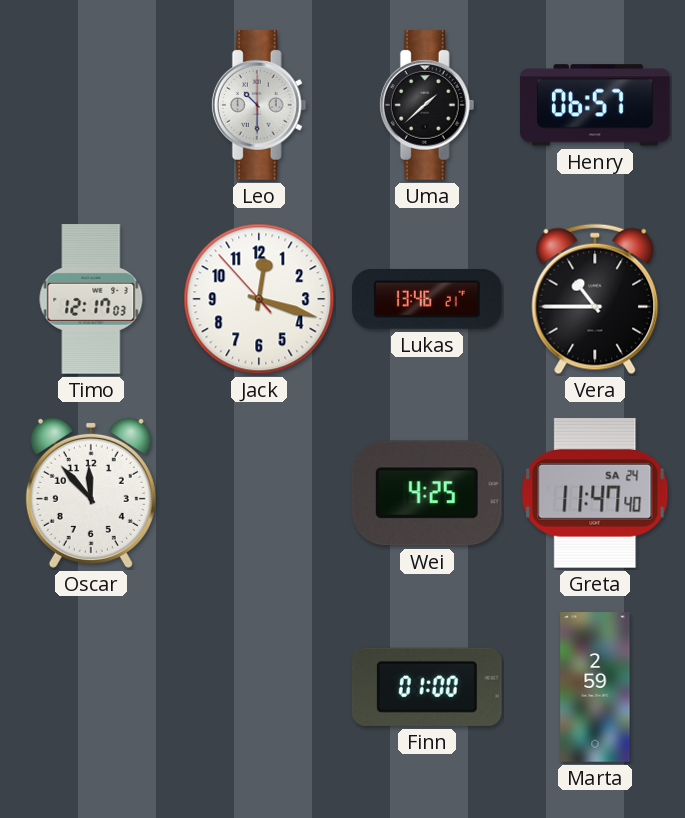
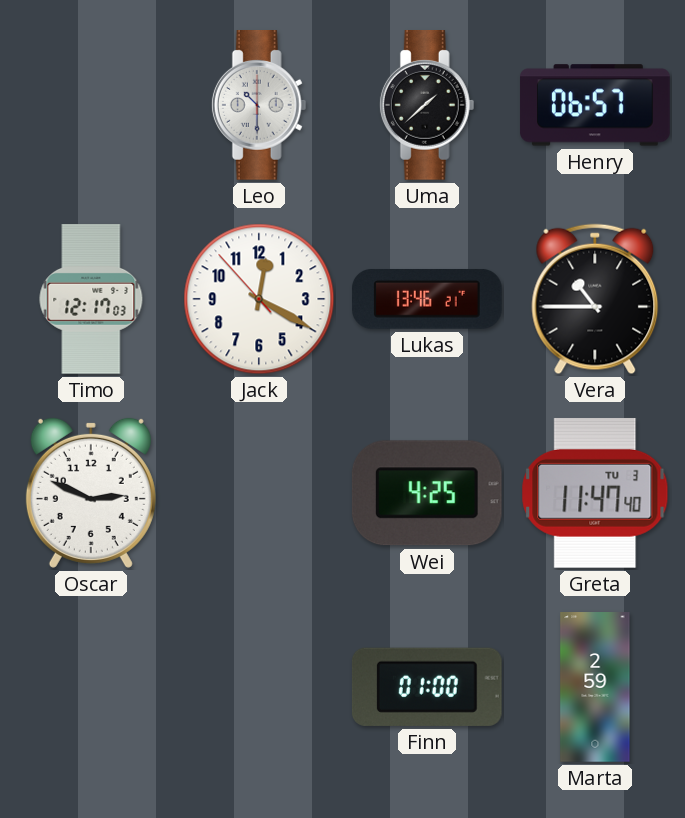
Jack: 12:17 -> 12:19 (259, 299)
Oscar: 11:53 -> 2:49 (91, 493)
Greta date: SA 24 -> TU 3 (595, 493)
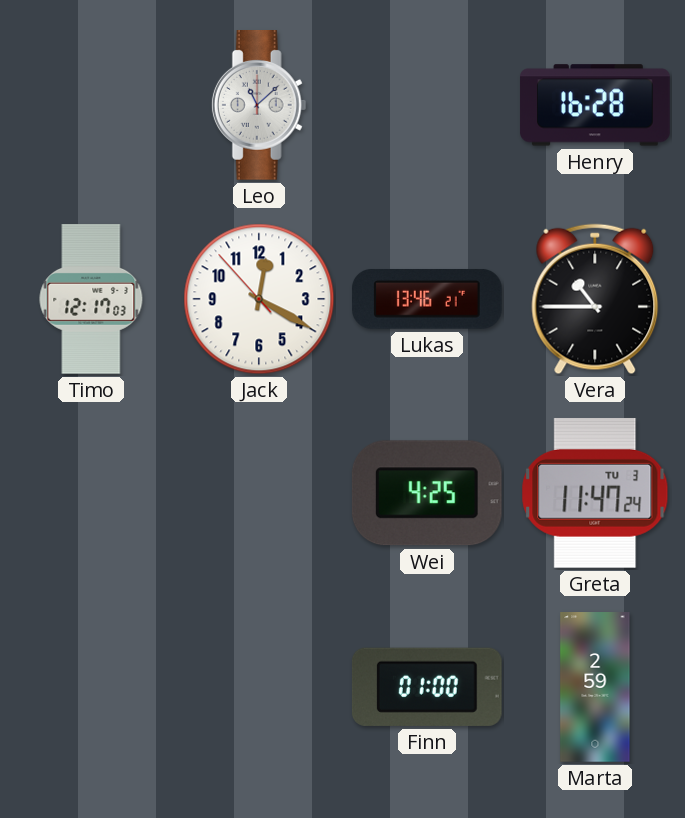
Leo: 10:30 -> 11:08 (259, 106)
Uma: 1:38 -> none (427, 106)
Henry: 06:57 -> 16:28 (595, 105)
Oscar: 2:49 -> none (91, 493)
Greta: 11:47:40 -> 11:47:24 (595, 493)
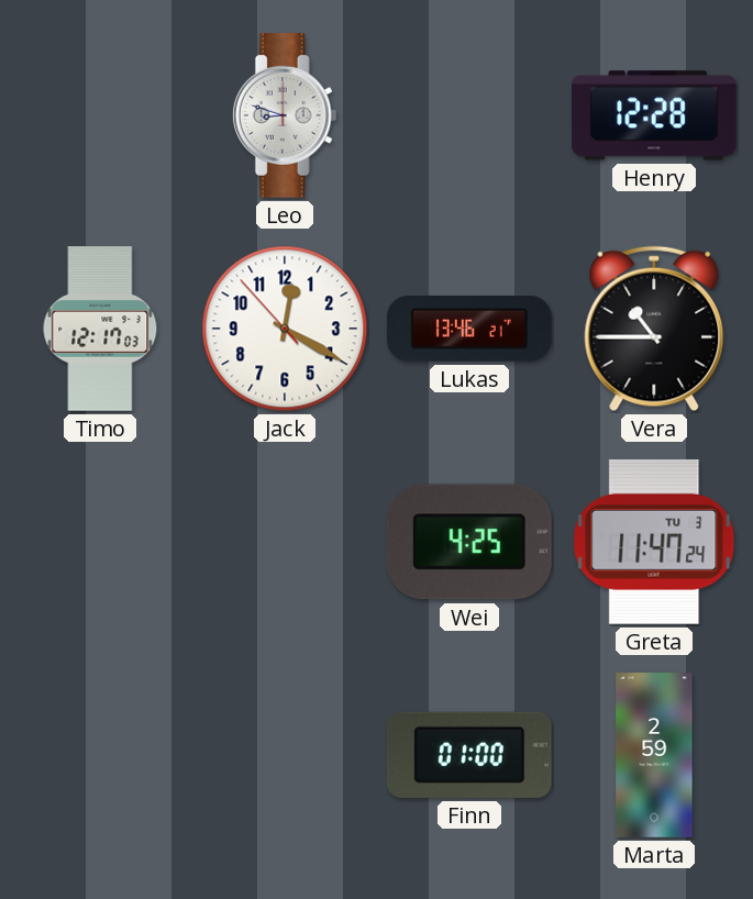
Leo: 11:08 -> 8:48 (285, 116)
Henry: 16:28 -> 12:28 (654, 115)
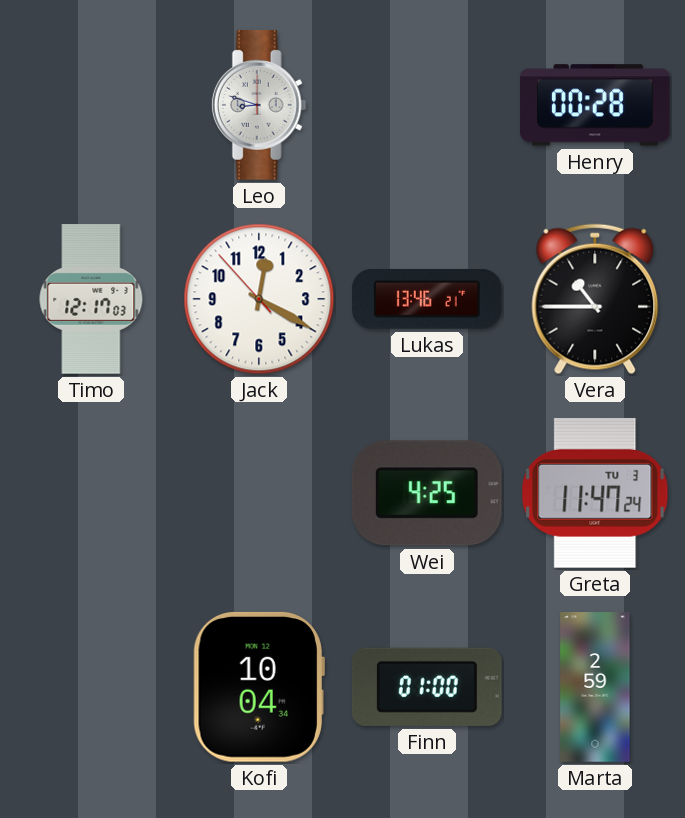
Henry: 12:28 -> 00:28 (595, 105)
Kofi: none -> 10:04 (259, 687)
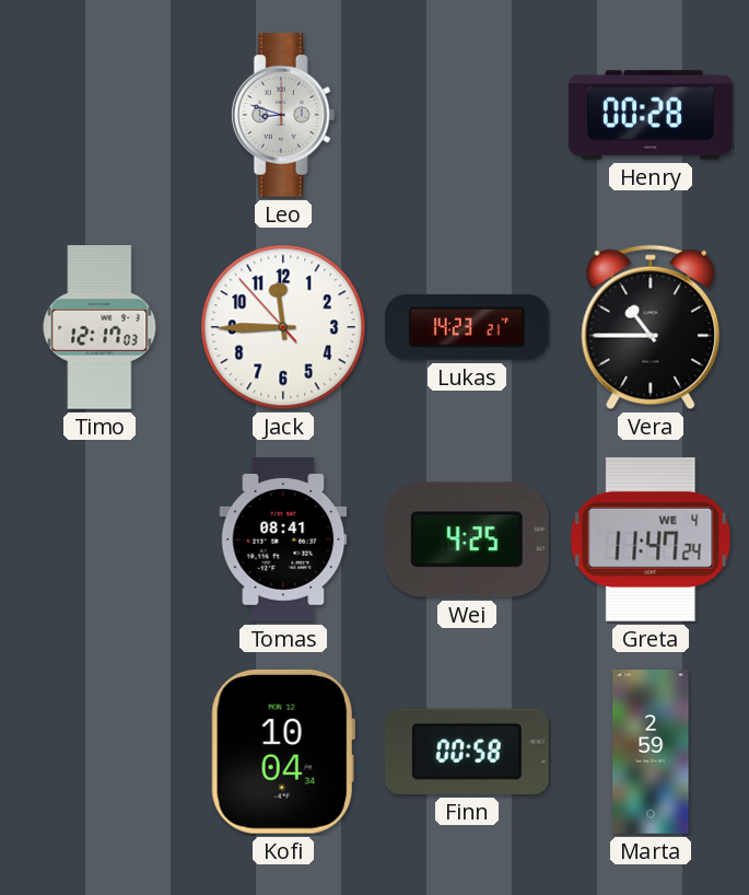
Jack: 12:19 -> 11:44 (283, 327)
Lukas: 13:46 -> 14:23 (467, 327)
Tomas: none -> 08:41 (283, 541)
Greta date: TU 3 -> WE 4 (651, 539)
Finn: 01:00 -> 00:58 (467, 752)
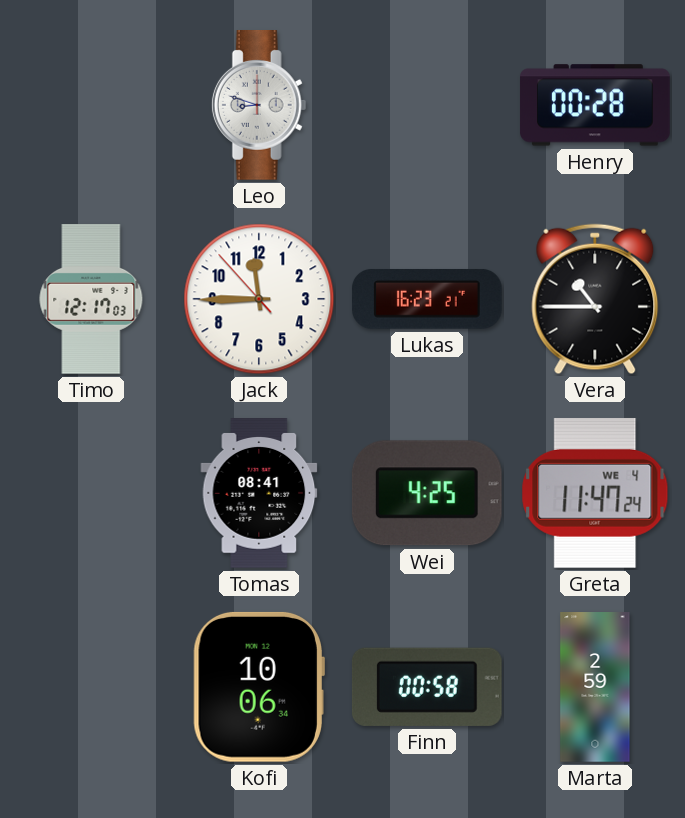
Lukas: 14:23 -> 16:23 (427, 299)
Kofi: 10:04 -> 10:06 (259, 687)
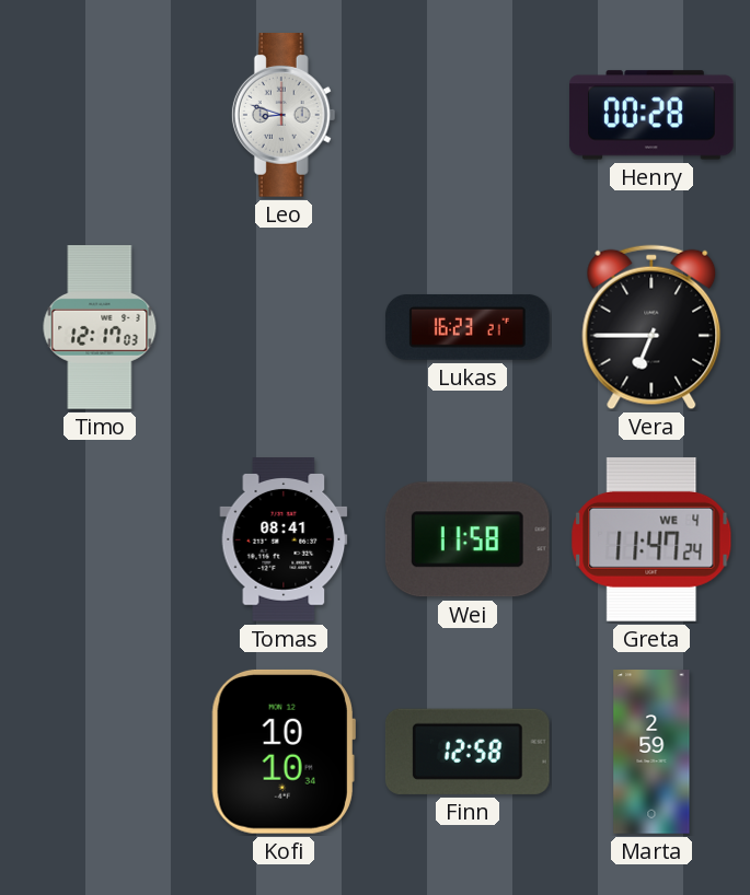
Jack: 11:44 -> none (259, 299)
Vera: 10:45 -> 6:45 (651, 327)
Wei: 4:25 -> 11:58 (468, 539)
Kofi: 10:06 -> 10:10 (284, 752)
Finn: 00:58 -> 12:58 (468, 752)
